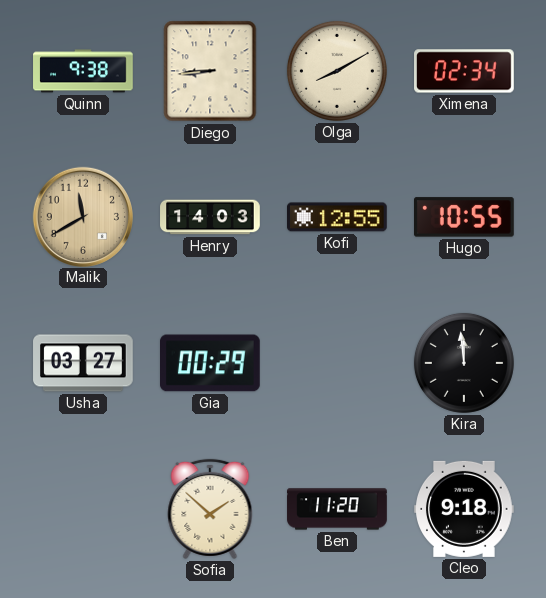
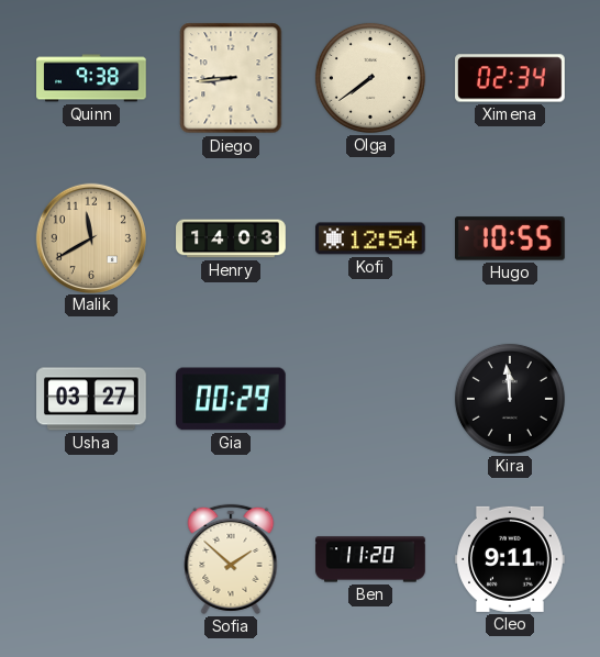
Olga: 8:10 -> 7:39 (370, 78)
Kofi: 12:55 -> 12:54 (371, 238)
Cleo: 9:18 -> 9:11 (511, 559)
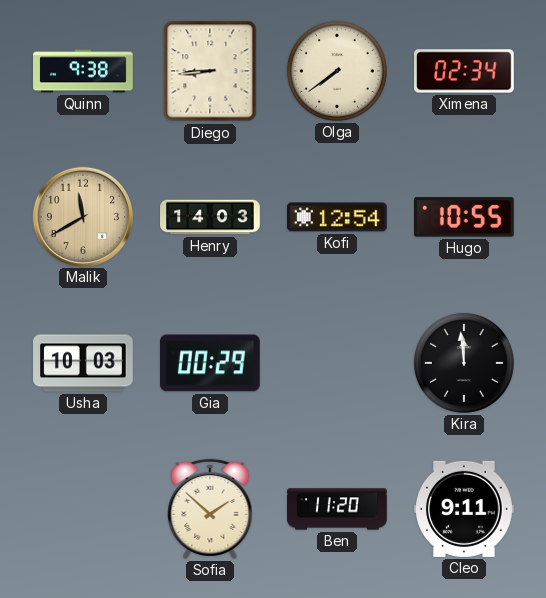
Usha: 03:27 -> 10:03 (83, 363)
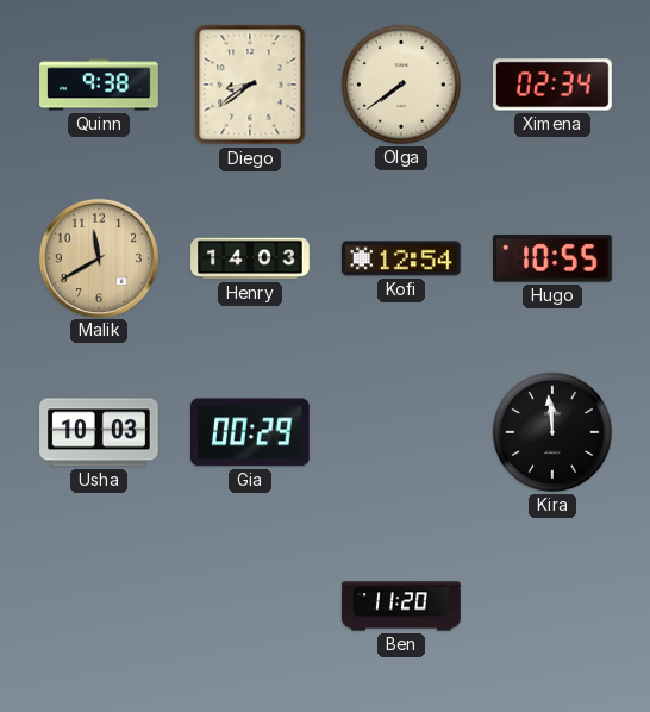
Diego: 8:44 -> 8:39 (250, 85)
Sofia: 1:52 -> none (210, 509)
Cleo: 9:11 -> none (465, 509)
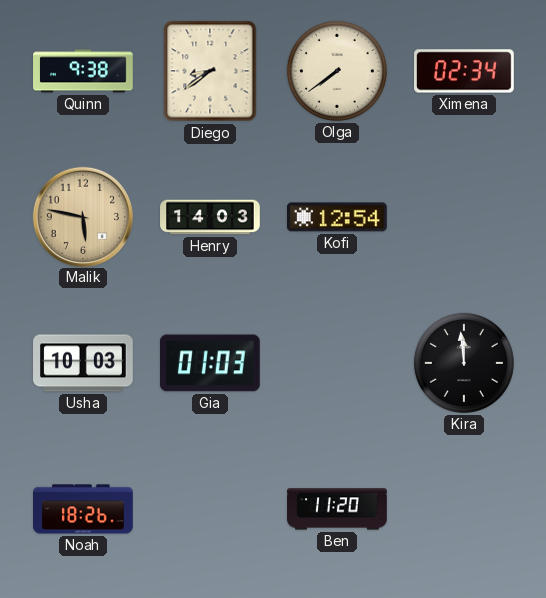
Malik: 11:40 -> 5:47 (82, 216)
Hugo: 10:55 -> none (554, 258)
Gia: 00:29 -> 01:03 (211, 363)
Noah: none -> 18:26 (83, 509)
